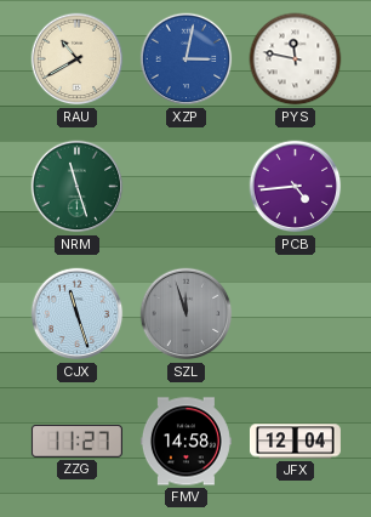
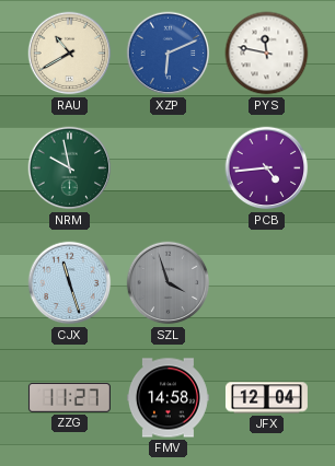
XZP: 3:02 -> 6:11 (169, 54)
NRM: 11:27 -> 9:58 (70, 168)
SZL: 11:57 -> 3:57 (169, 283)
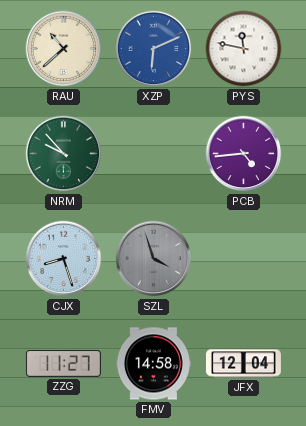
RAU: 10:40 -> 10:38 (64, 49)
NRM: 9:58 -> 9:53 (64, 154)
CJX: 11:27 -> 8:27 (64, 259)
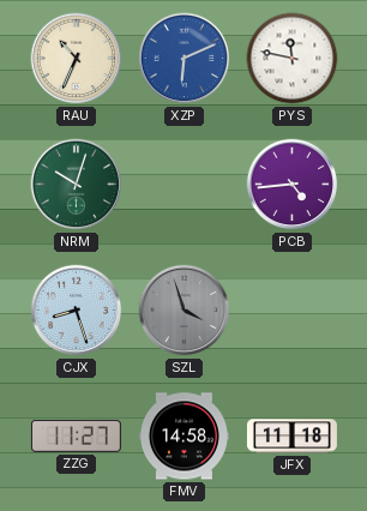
RAU: 10:38 -> 10:34 (77, 59)
NRM: 9:53 -> 10:03 (77, 185)
JFX: 12:04 -> 11:18 (291, 437)
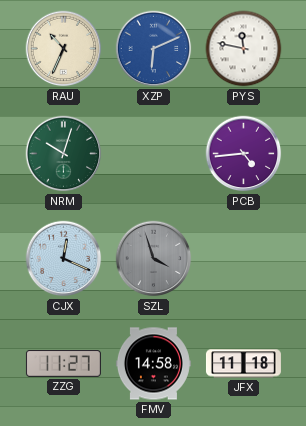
CJX: 8:27 -> 12:19 (64, 259)
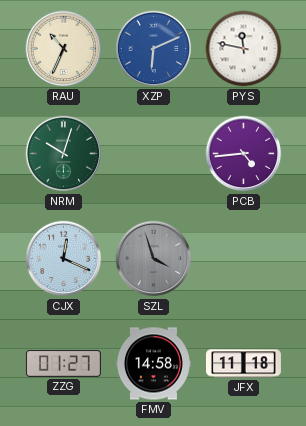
ZZG: 11:27 -> 01:27 (63, 364)
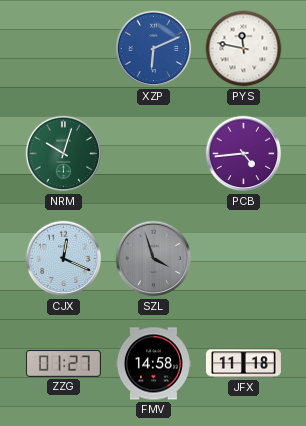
RAU: 10:34 -> none (64, 49)
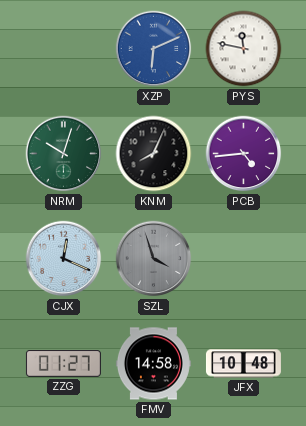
KNM: none -> 8:04 (154, 154)
JFX: 11:18 -> 10:48 (243, 364)
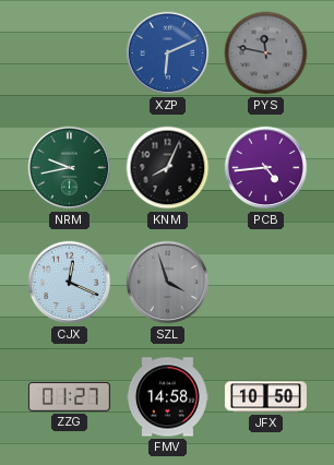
PYS dial: white -> grey (266, 53)
NRM: 10:03 -> 9:43 (70, 168)
JFX: 10:48 -> 10:50 (265, 397)
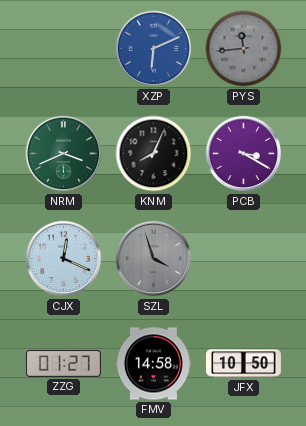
PYS: 11:47 -> 11:44 (244, 49)
NRM: 9:43 -> 3:41 (64, 154)
PCB: 4:44 -> 3:20 (244, 154)
